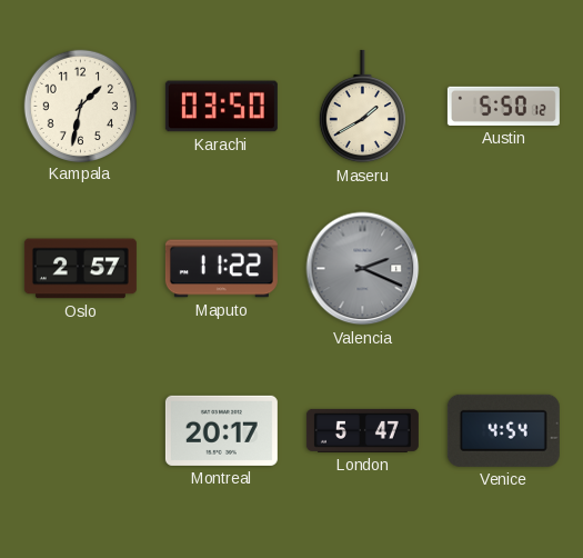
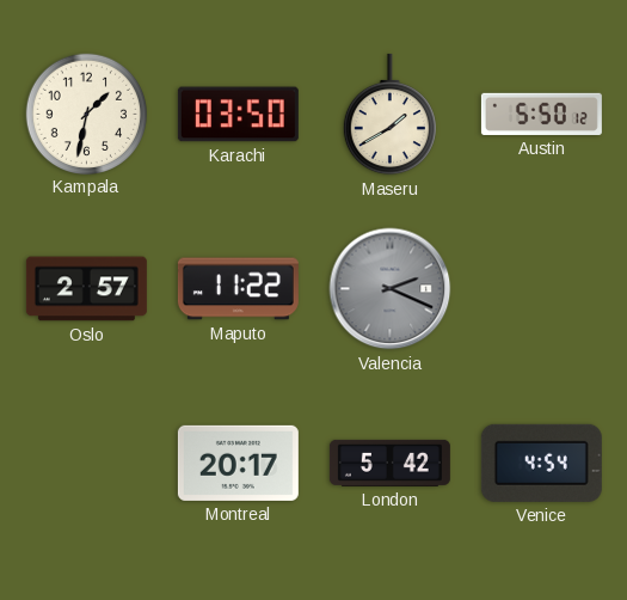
London: 5:47 -> 5:42 (389, 463)
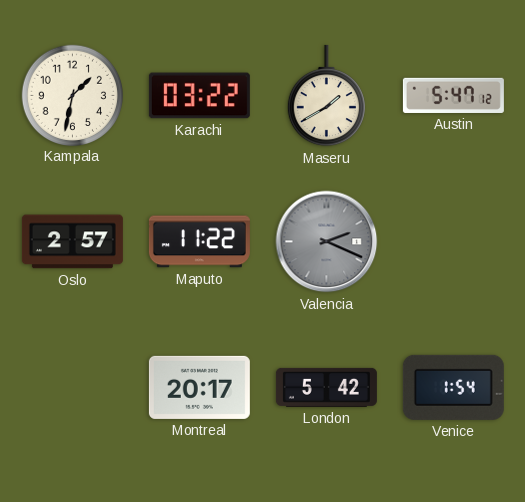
Karachi: 03:50 -> 03:22 (199, 96)
Austin: 5:50 -> 5:47 (453, 95)
Venice: 4:54 -> 1:54 (453, 387)
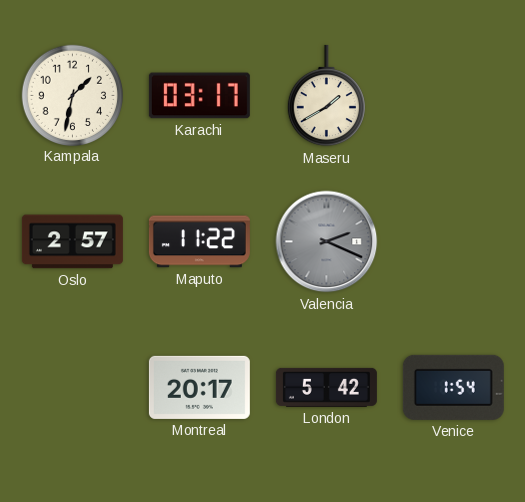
Karachi: 03:22 -> 03:17 (199, 96)
Austin: 5:47 -> none (453, 95)
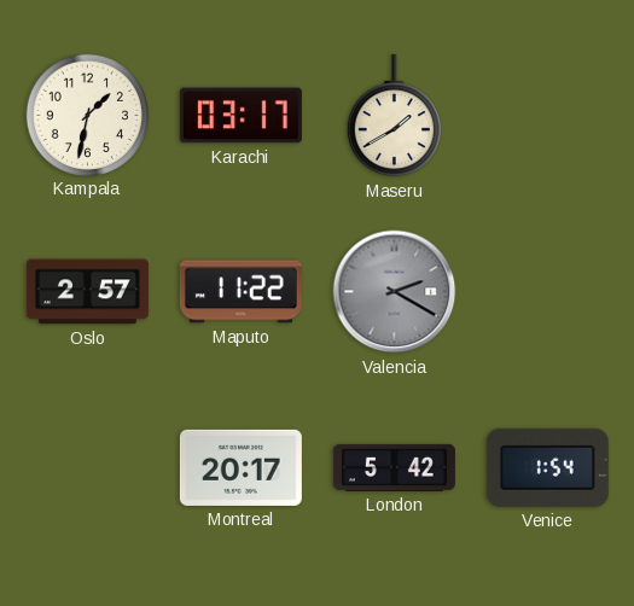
Valencia: 2:19 -> 2:20 (395, 292)
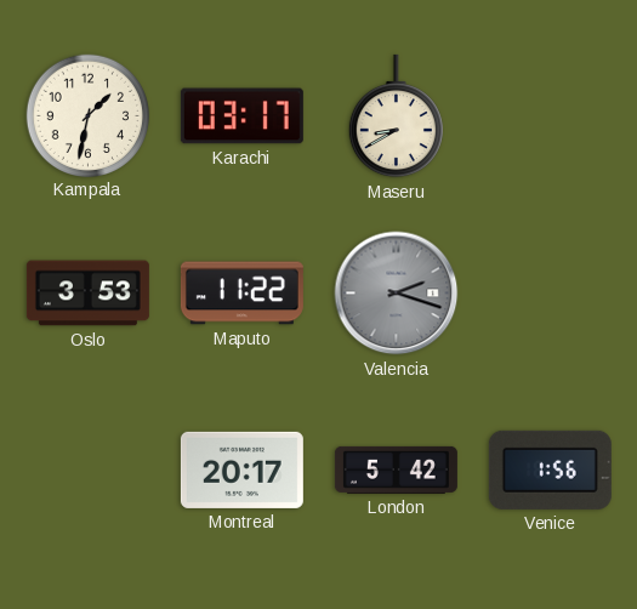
Maseru: 1:40 -> 8:40 (396, 116)
Oslo: 2:57 -> 3:53 (87, 294)
Valencia: 2:20 -> 2:18 (397, 294)
Venice: 1:54 -> 1:56 (550, 469)
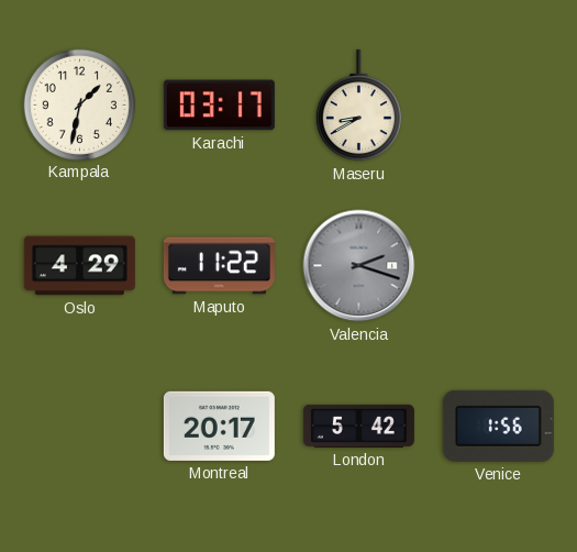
Oslo: 3:53 -> 4:29 (79, 266)
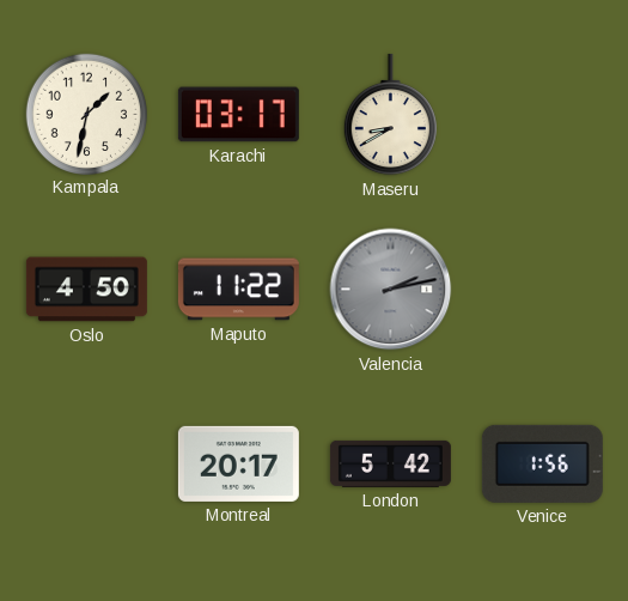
Oslo: 4:29 -> 4:50 (86, 290)
Valencia: 2:18 -> 2:13 (391, 290)
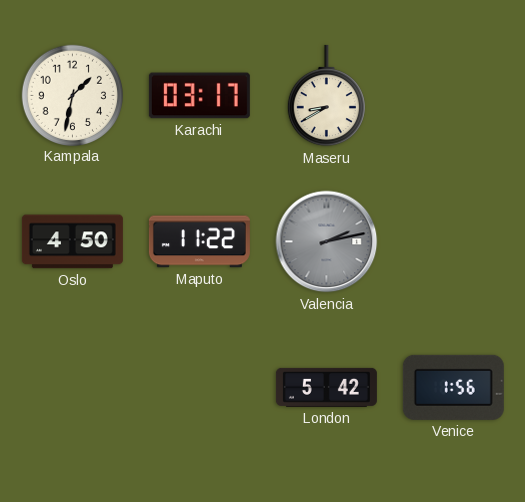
Montreal: 20:17 -> none (238, 463)
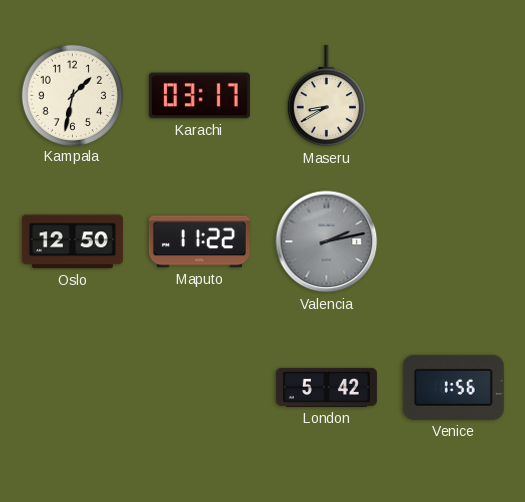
Oslo: 4:50 -> 12:50 (72, 242)
